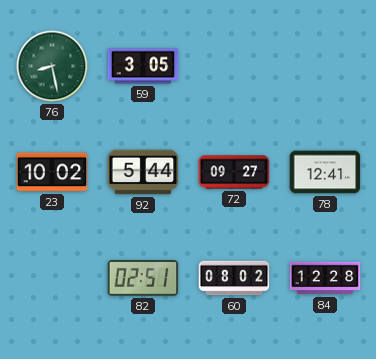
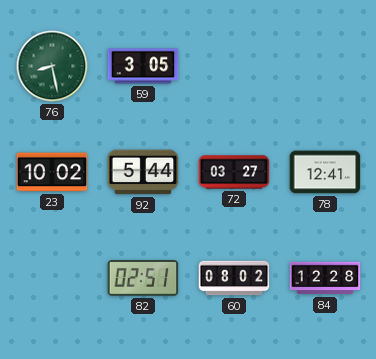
72: 09:27 -> 03:27 (234, 172)
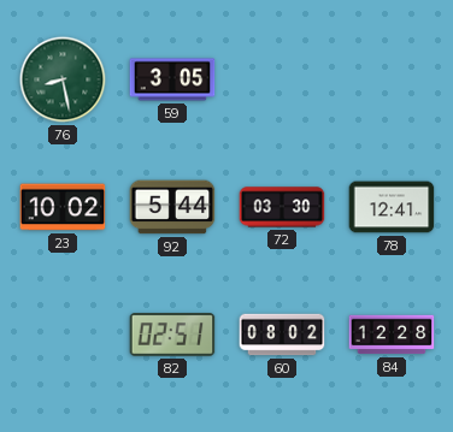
72: 03:27 -> 03:30 (282, 207)
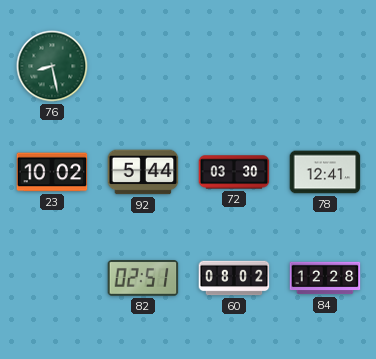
59: 3:05 -> none (172, 79)
